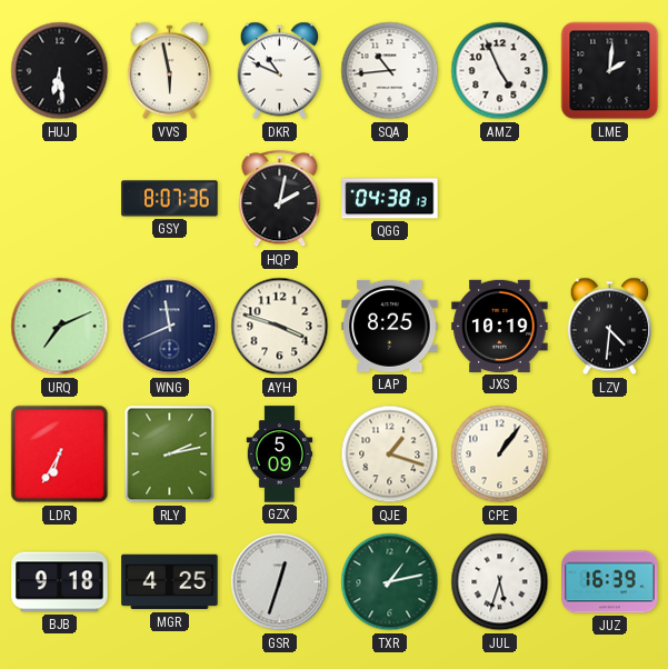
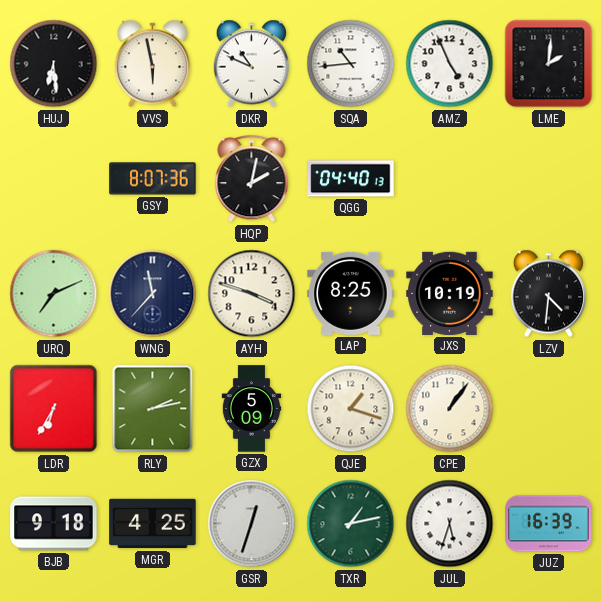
QGG: 04:38 -> 04:40 (351, 179)
WNG: 11:41 -> 11:37 (153, 294)
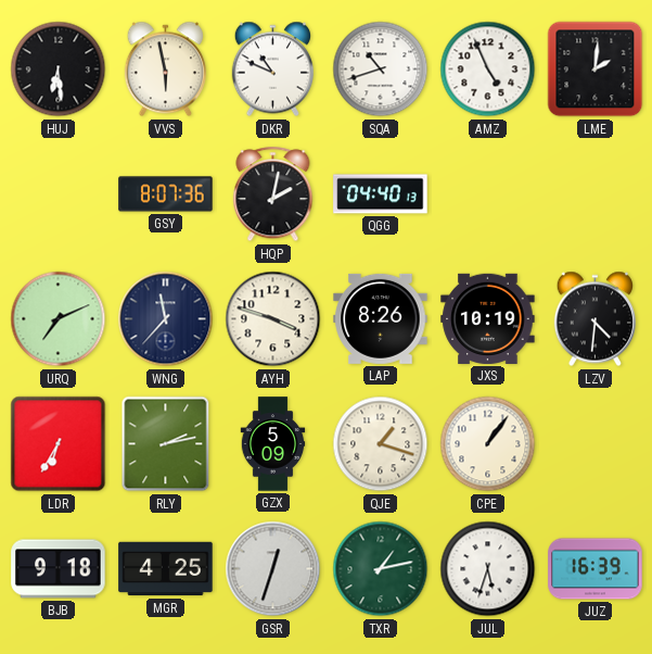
SQA: 10:44 -> 10:42 (381, 70)
LAP: 8:25 -> 8:26 (381, 318)
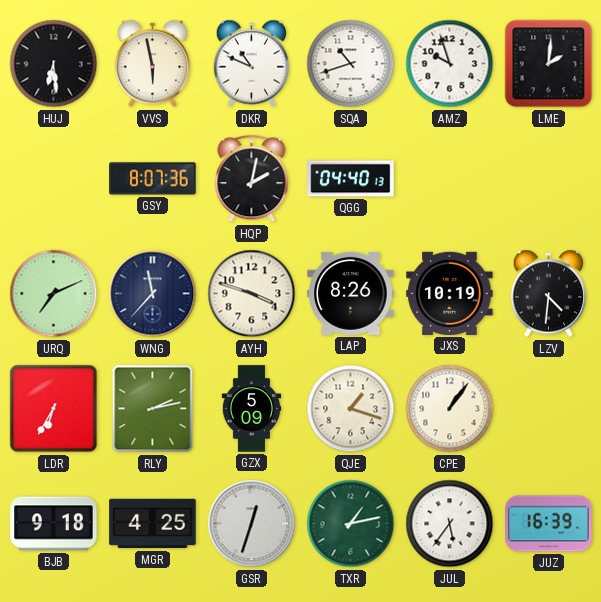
AMZ: 4:56 -> 9:57 (450, 64)
JUL: 5:33 -> 5:36 (450, 524)
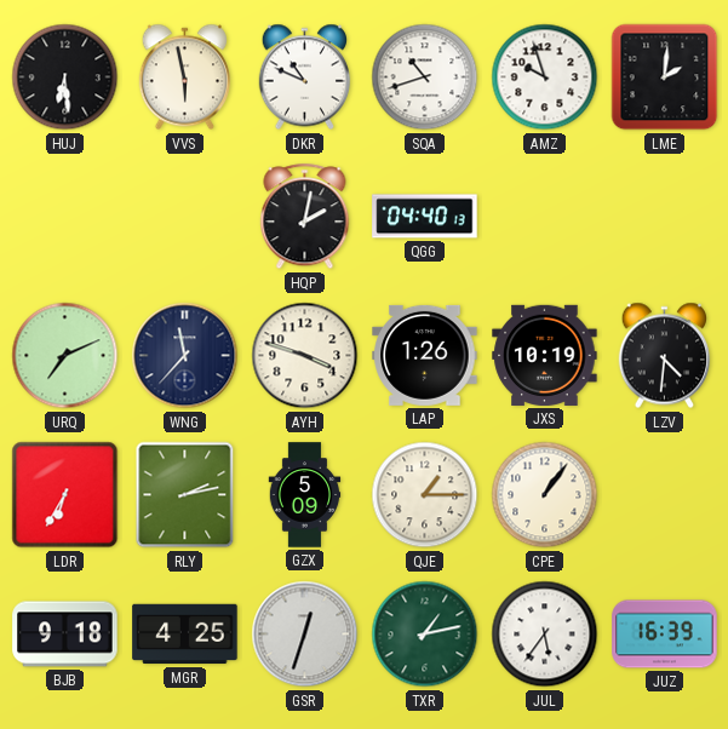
GSY: 8:07 -> none (153, 179)
LAP: 8:26 -> 1:26 (425, 355)
QJE: 1:18 -> 1:15 (425, 495)
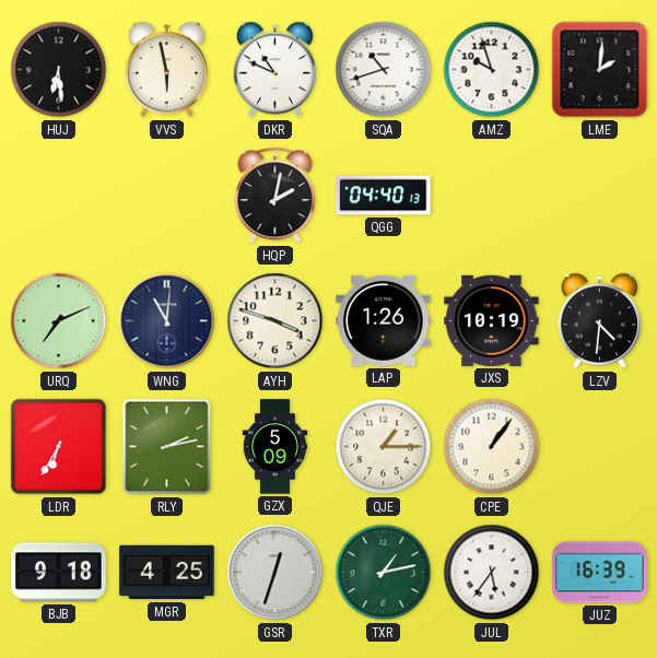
WNG: 11:37 -> 11:01 (167, 321)
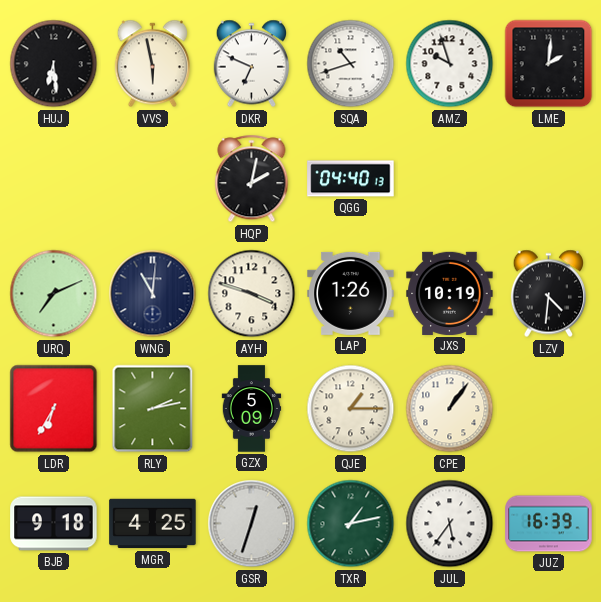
DKR: 10:49 -> 6:49 (251, 64)
